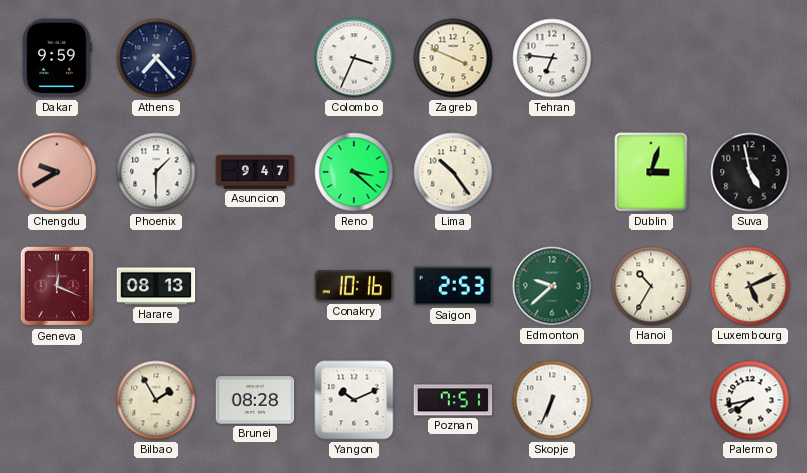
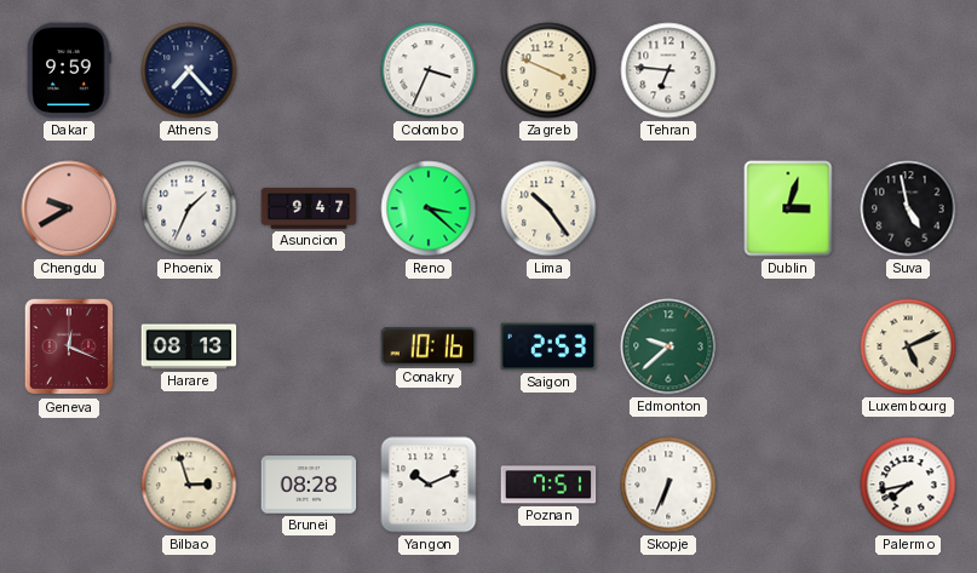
Phoenix: 1:30 -> 1:34 (189, 208)
Hanoi: 10:35 -> none (651, 286)
Bilbao: 1:55 -> 2:57 (189, 485)
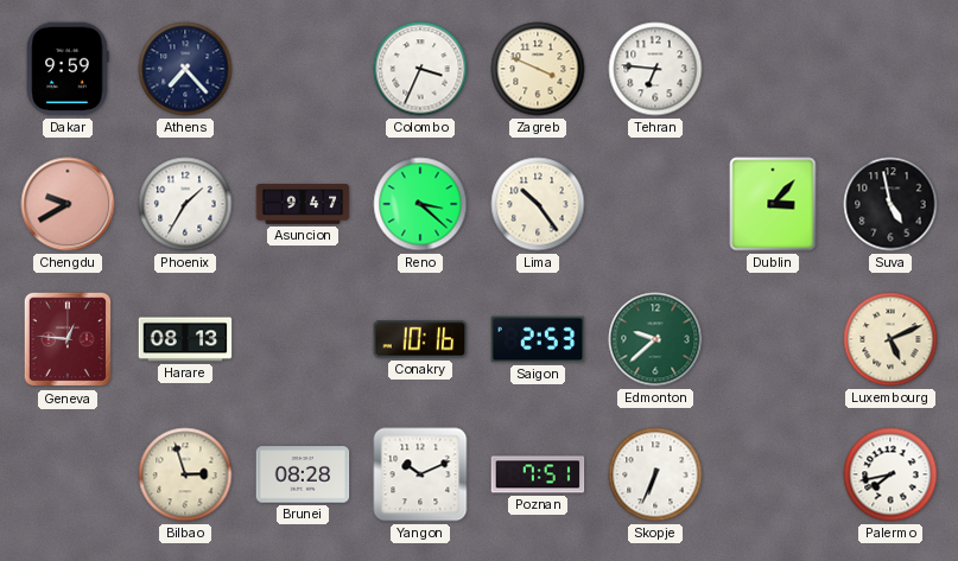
Phoenix: 1:34 -> 1:35 (185, 204)
Dublin: 3:03 -> 3:07 (773, 204)
Geneva: 12:19 -> 12:46 (68, 339)
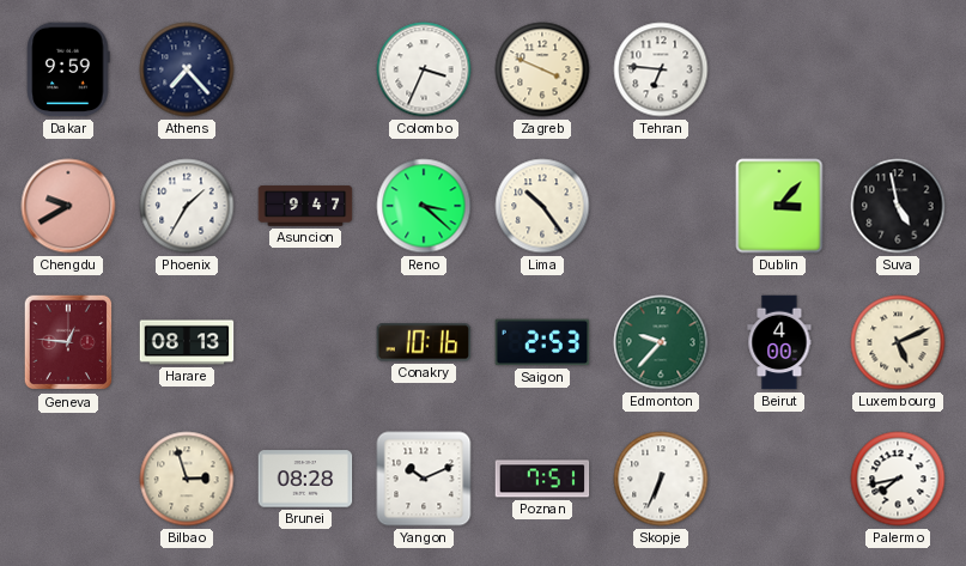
Edmonton: 9:38 -> 9:37 (661, 342)
Beirut: none -> 4:00 (779, 342)
